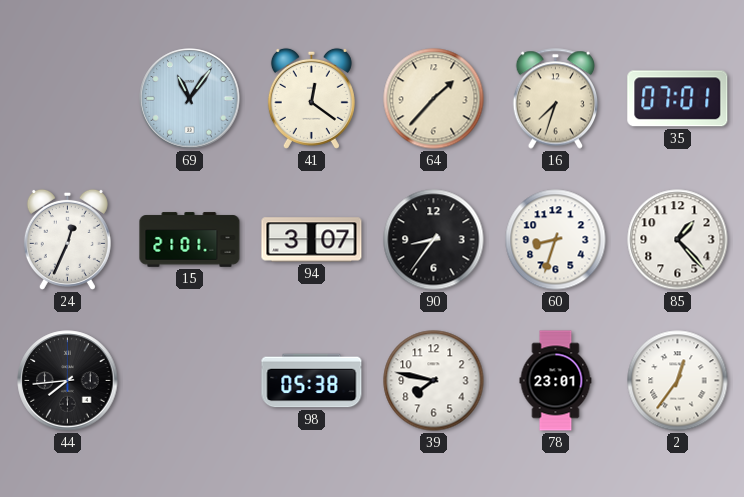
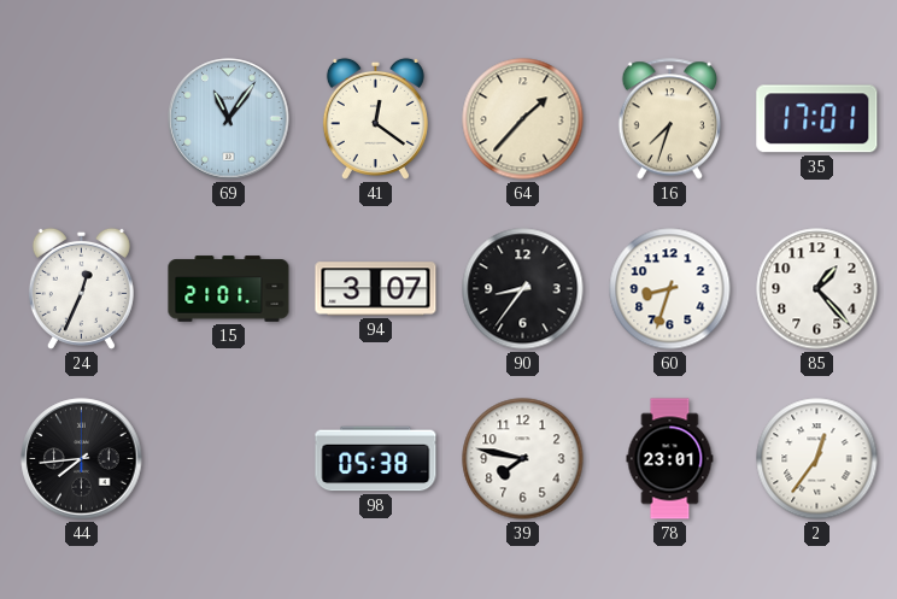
35: 07:01 -> 17:01 (817, 119)
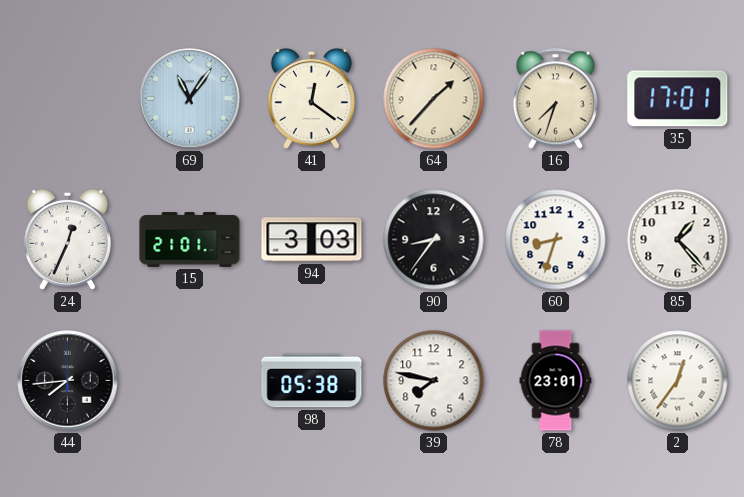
94: 3:07 -> 3:03 (312, 240)
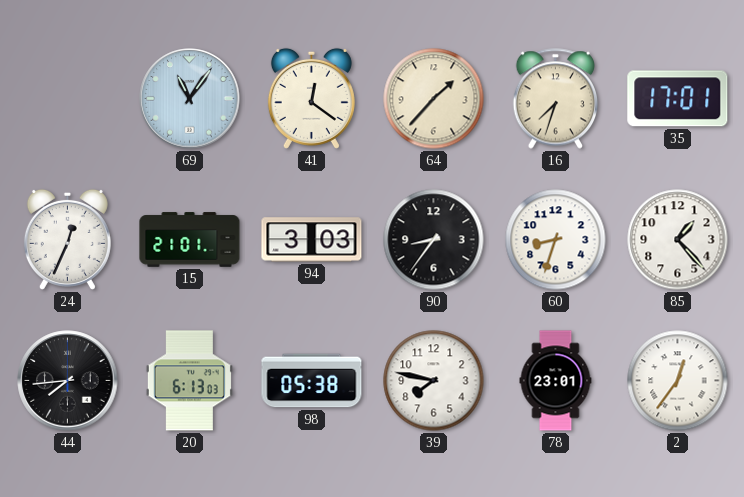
20: none -> 6:13 (189, 381)
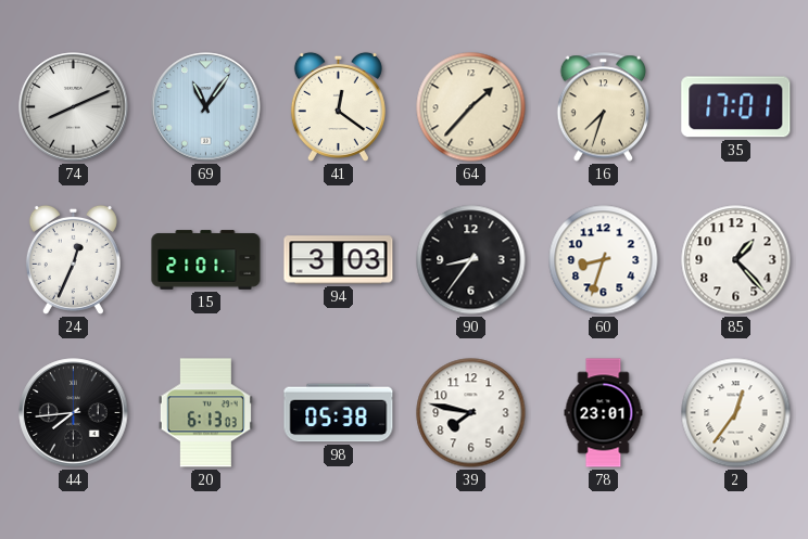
74: none -> 8:11 (74, 107)
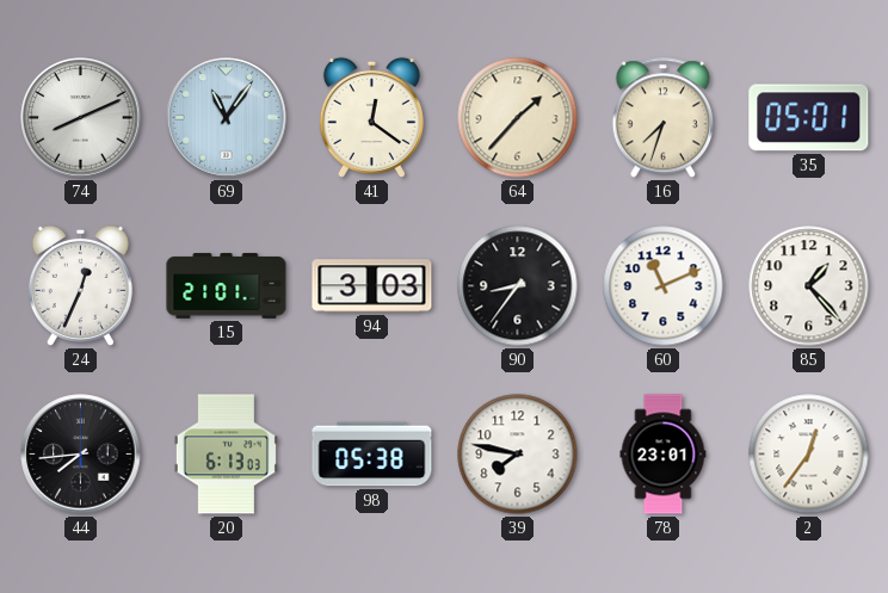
35: 17:01 -> 05:01 (809, 118)
60: 8:33 -> 11:11 (664, 286)
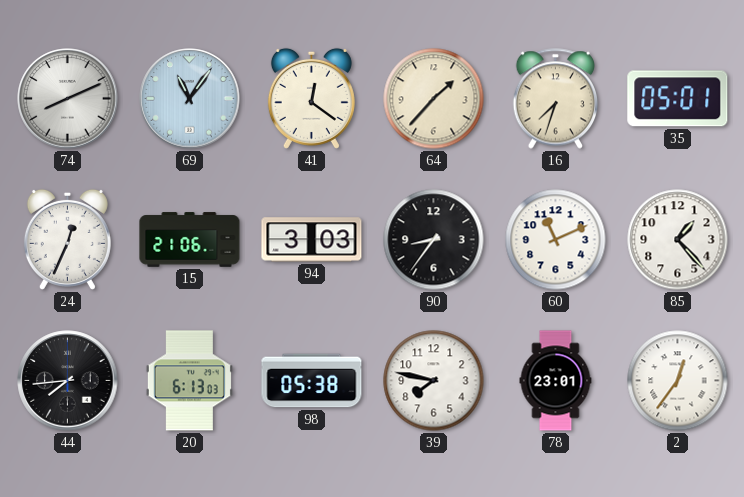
15: 21:01 -> 21:06 (190, 240)
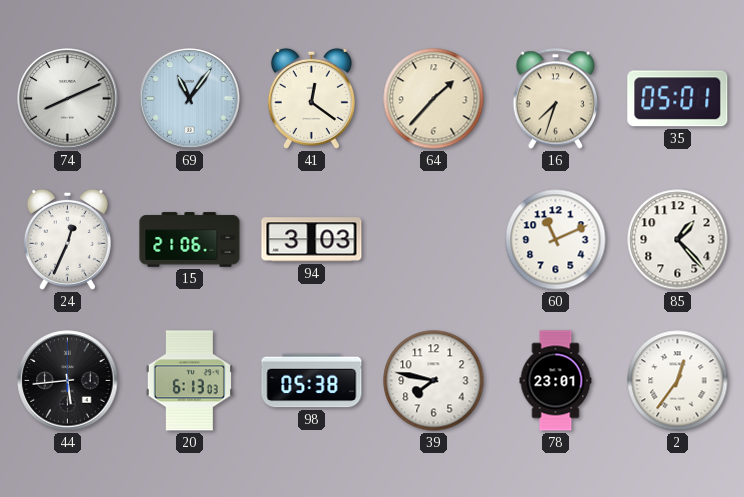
90: 8:36 -> none (434, 240)
44: 7:44 -> 5:44 (68, 381)
